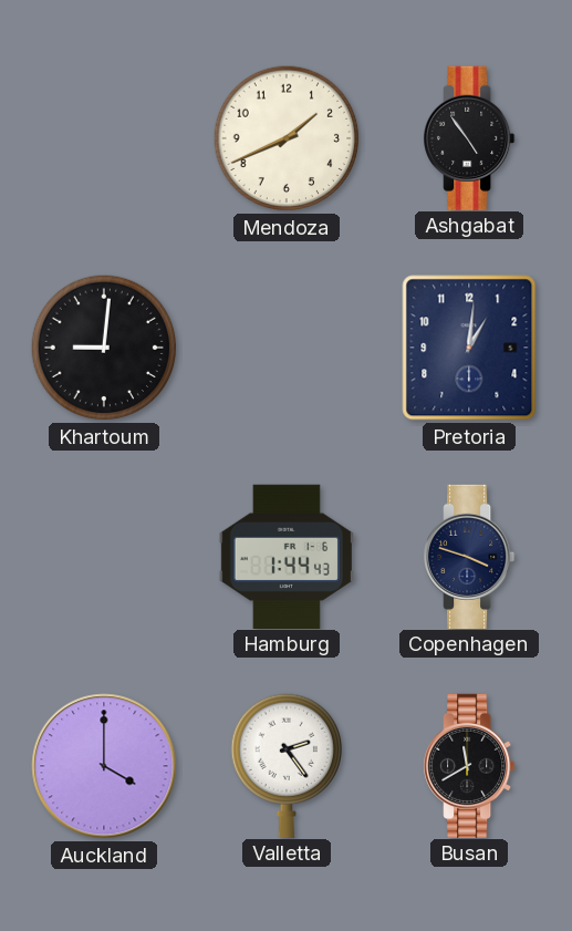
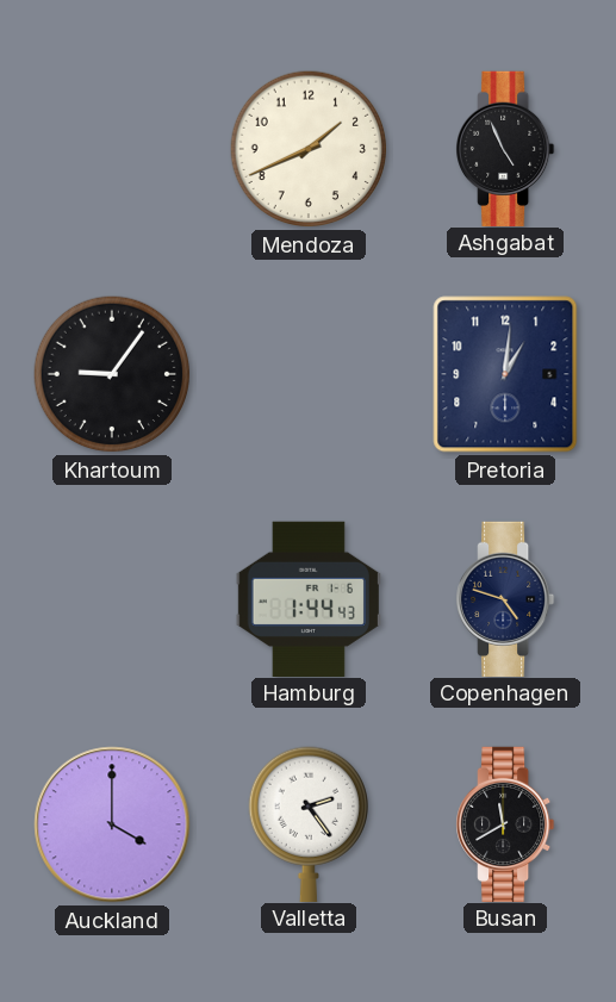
Ashgabat: 4:54 -> 4:56 (506, 148)
Khartoum: 9:01 -> 9:06 (112, 374)
Copenhagen: 3:48 -> 4:48 (506, 598)
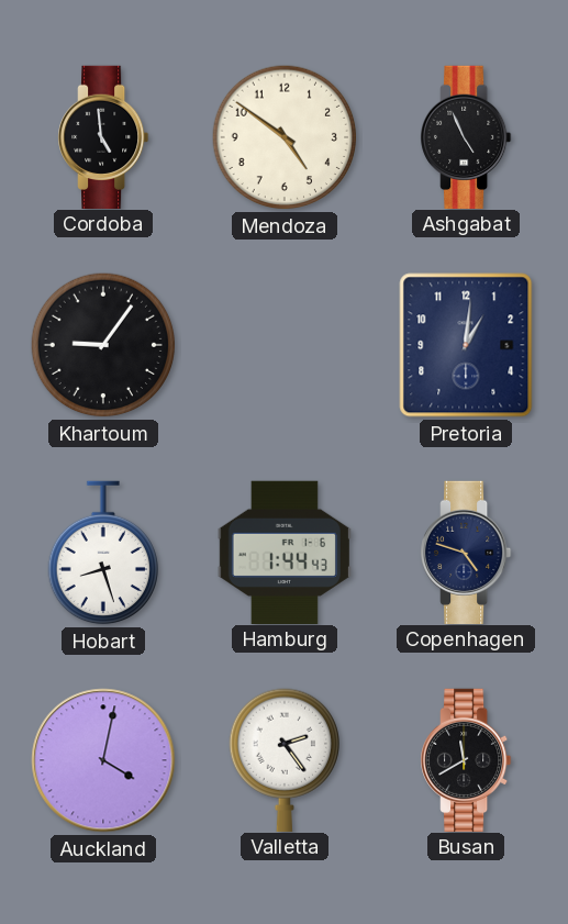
Cordoba: none -> 4:59 (104, 136)
Mendoza: 1:41 -> 4:51 (285, 137)
Hobart: none -> 8:27 (102, 553)
Auckland: 4:00 -> 4:02 (103, 760)
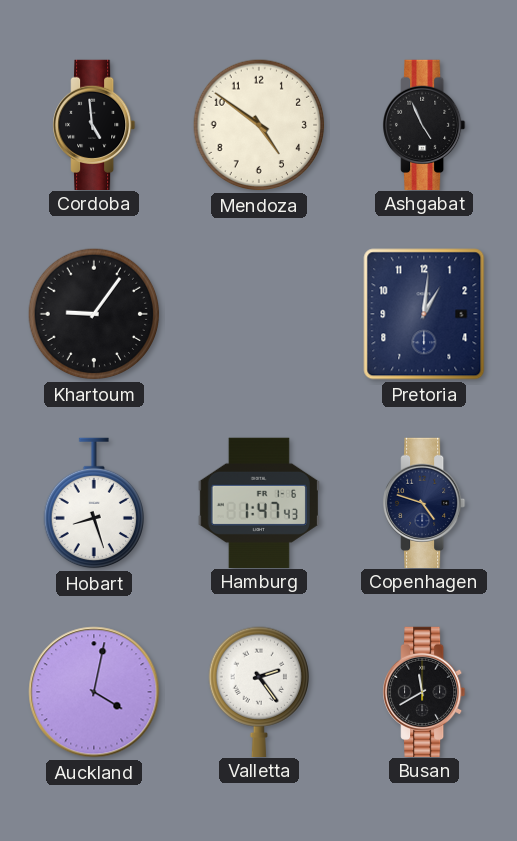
Hamburg: 1:44 -> 1:47 (259, 502)
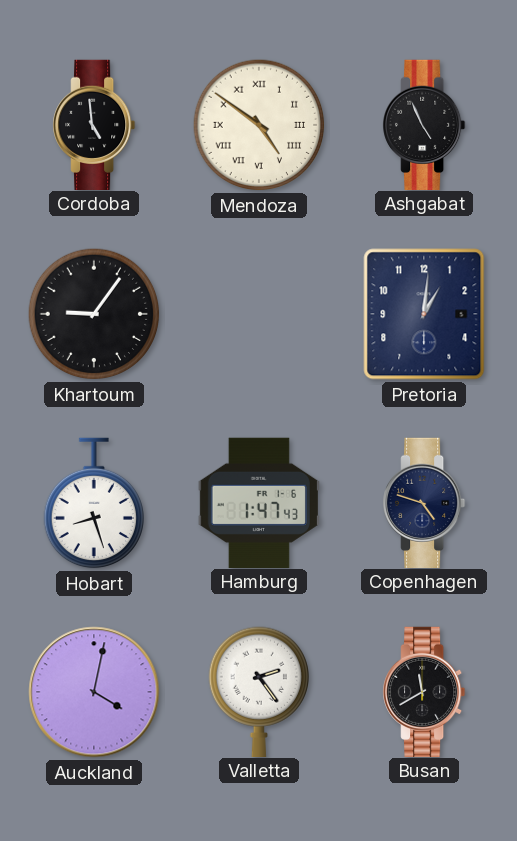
Mendoza numerals: Arabic -> Roman (259, 125)
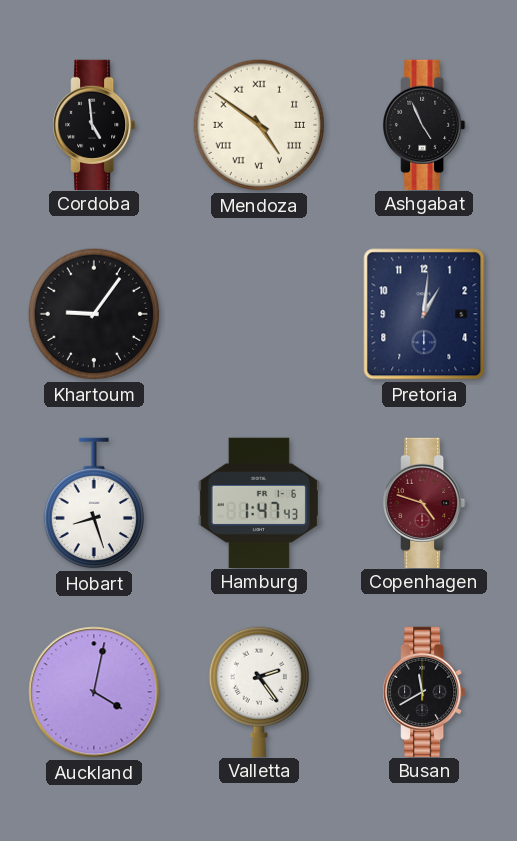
Copenhagen dial: navy -> burgundy (425, 502)
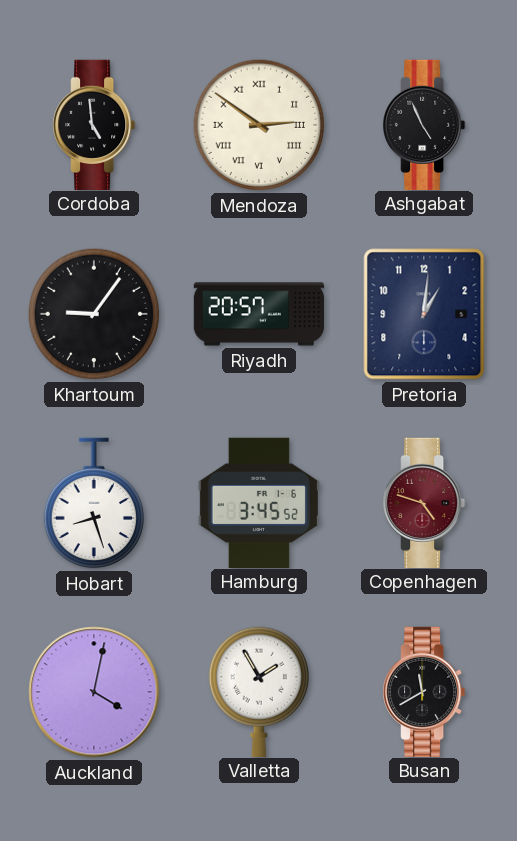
Mendoza: 4:51 -> 2:51 (259, 125)
Riyadh: none -> 20:57 (259, 314)
Hamburg: 1:47 -> 3:45 (259, 502)
Valletta: 2:24 -> 1:55 (258, 691)
